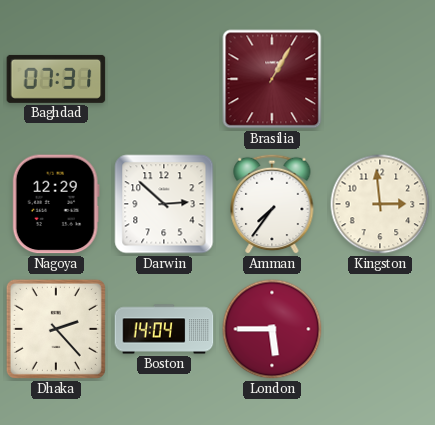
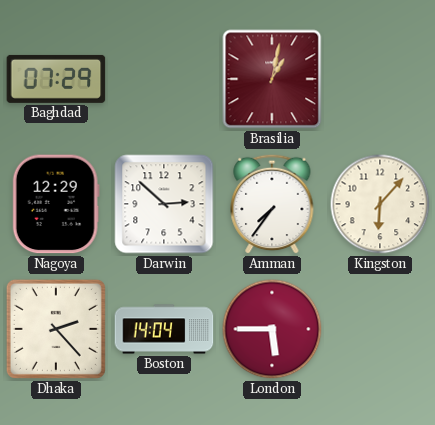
Baghdad: 07:31 -> 07:29 (56, 79)
Brasilia: 1:05 -> 1:02 (272, 79)
Kingston: 2:59 -> 6:07 (380, 204)
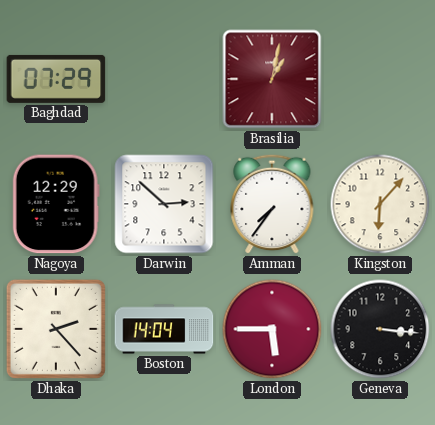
Geneva: none -> 3:16 (380, 329)
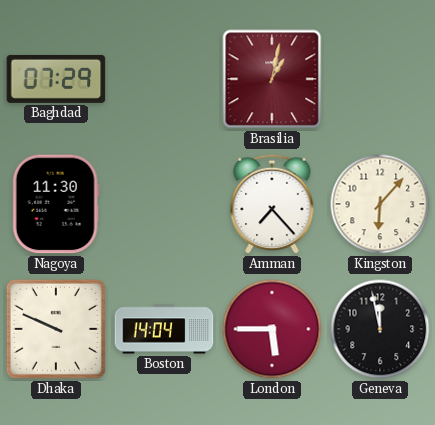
Nagoya: 12:29 -> 11:30 (56, 204)
Darwin: 2:52 -> none (164, 204)
Amman: 7:36 -> 7:23 (272, 204)
Dhaka: 2:23 -> 9:49 (56, 329)
Geneva: 3:16 -> 11:58 (380, 329)
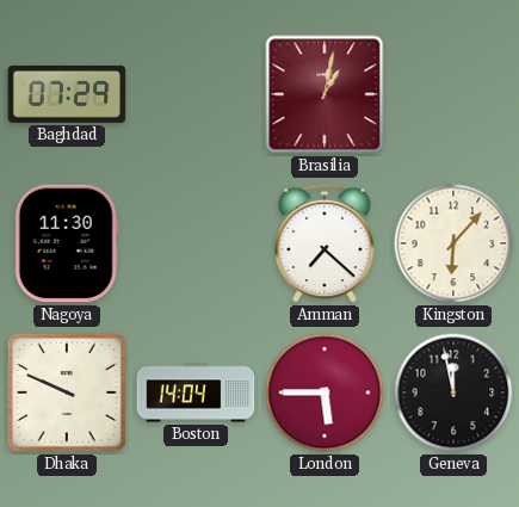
Amman: 7:23 -> 7:22 (325, 243)
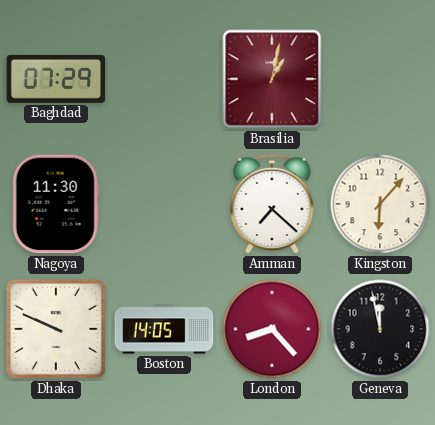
Boston: 14:04 -> 14:05 (164, 329)
London: 5:45 -> 8:23 (272, 329)
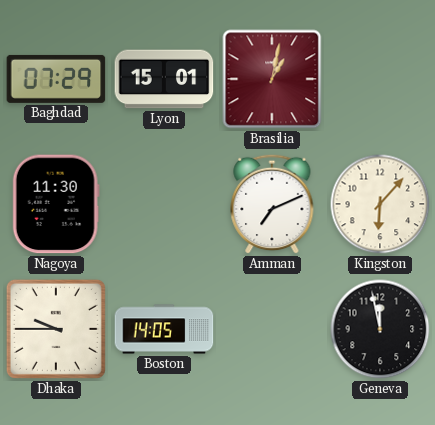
Lyon: none -> 15:01 (164, 79)
Amman: 7:22 -> 7:11 (272, 204)
Dhaka: 9:49 -> 9:45 (56, 329)
London: 8:23 -> none (272, 329)
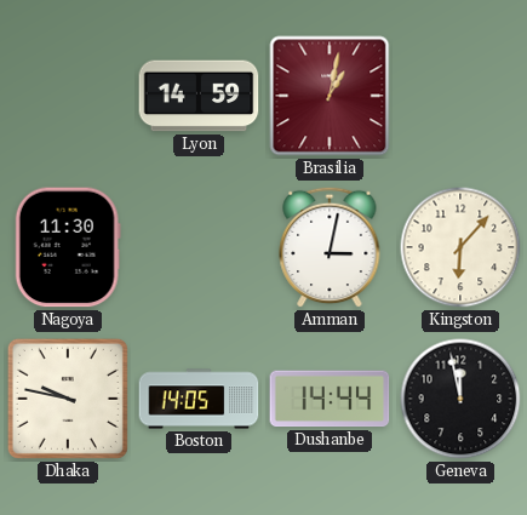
Baghdad: 07:29 -> none (56, 79)
Lyon: 15:01 -> 14:59 (199, 96)
Amman: 7:11 -> 3:02 (330, 247)
Dhaka: 9:45 -> 9:47 (68, 399)
Dushanbe: none -> 14:44 (330, 399)
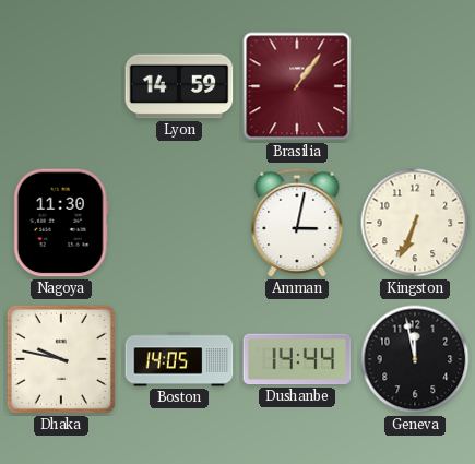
Brasilia: 1:02 -> 1:06 (297, 86)
Kingston: 6:07 -> 6:34 (415, 223)
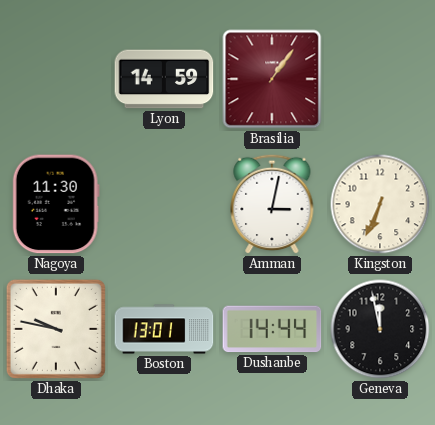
Boston: 14:05 -> 13:01 (164, 329)
